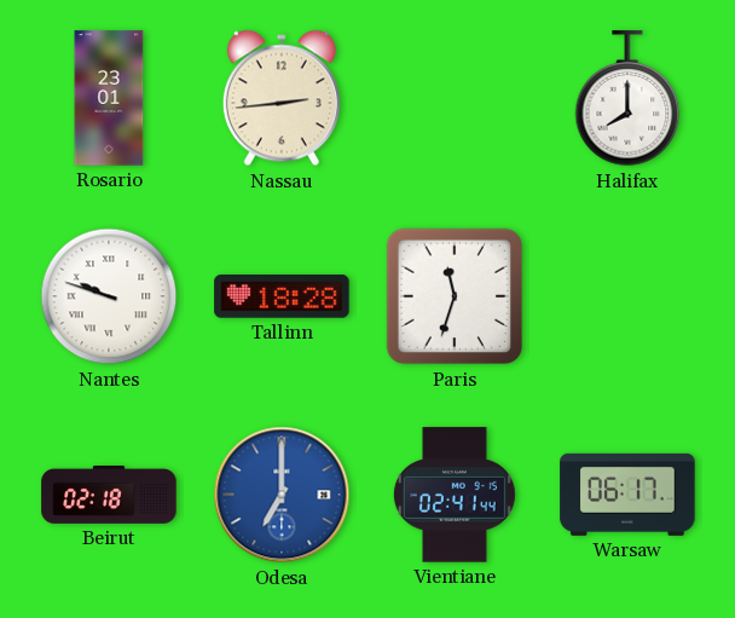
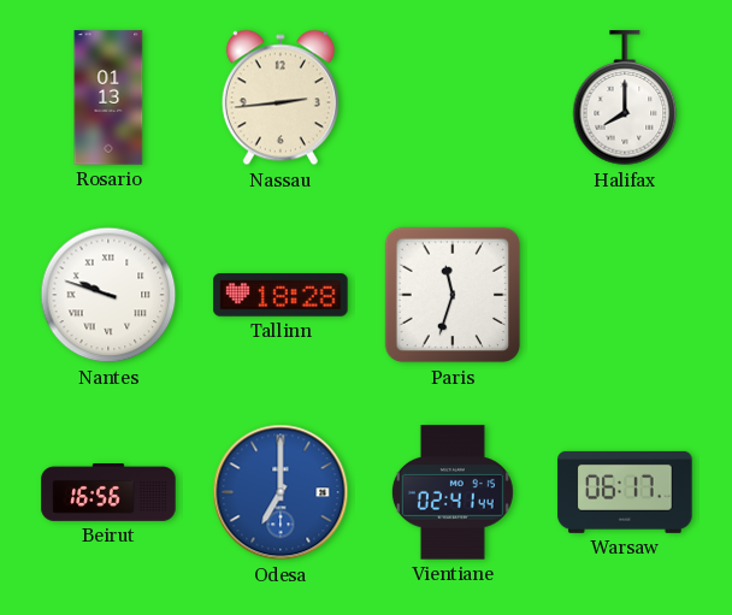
Rosario: 23:01 -> 01:13 (108, 97)
Beirut: 02:18 -> 16:56 (108, 493)
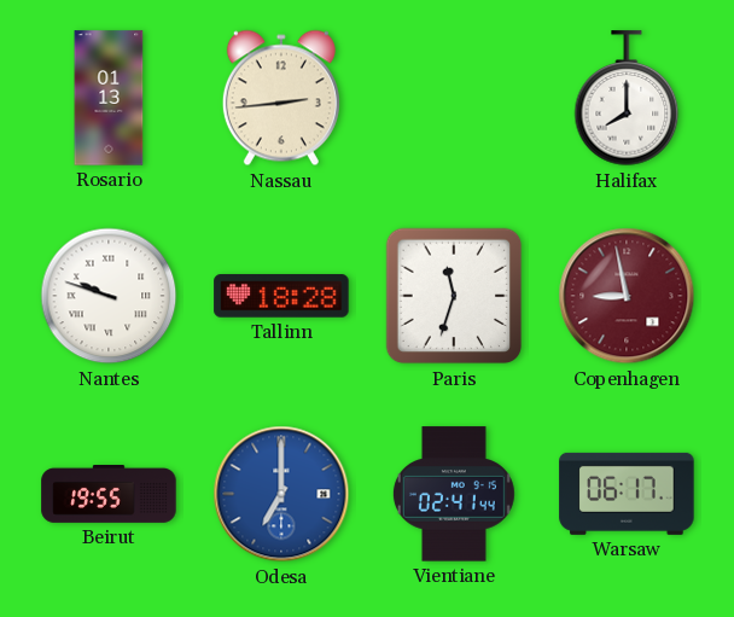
Copenhagen: none -> 8:58 (627, 296)
Beirut: 16:56 -> 19:55 (109, 495)
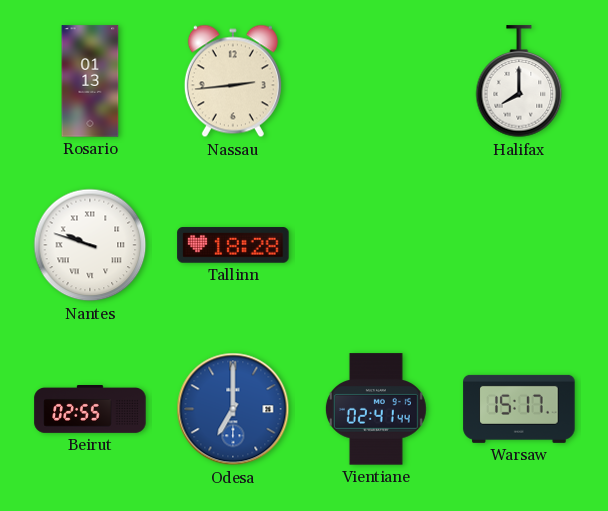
Paris: 11:33 -> none (454, 296)
Copenhagen: 8:58 -> none (627, 296)
Beirut: 19:55 -> 02:55 (90, 410)
Warsaw: 06:17 -> 15:17 (519, 409)
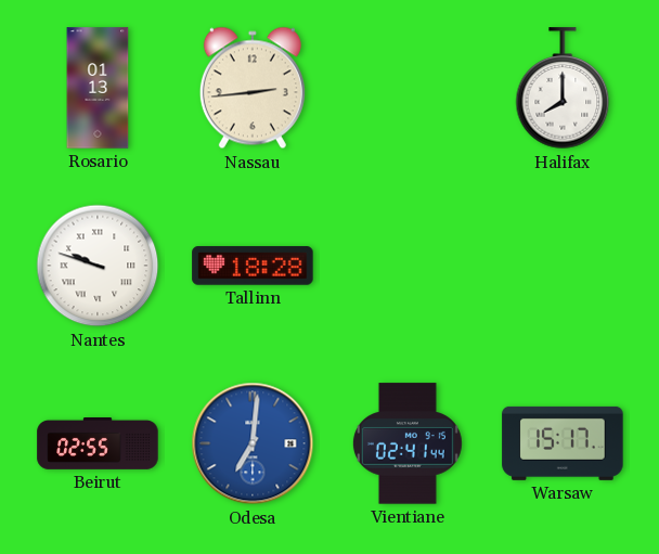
Odesa: 7:00 -> 7:01 (253, 443)
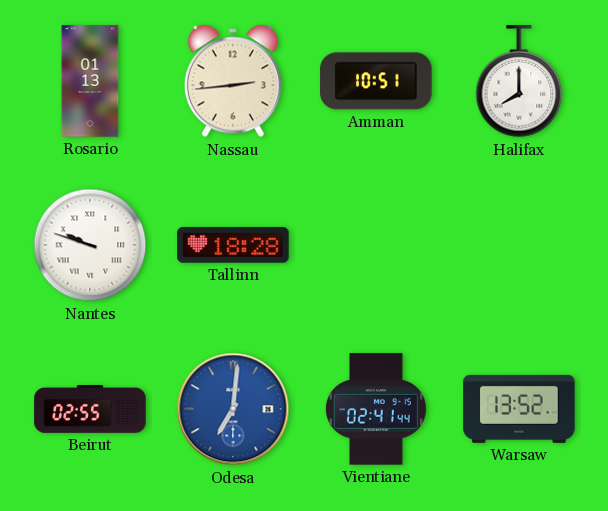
Amman: none -> 10:51 (376, 81)
Warsaw: 15:17 -> 13:52 (519, 409)
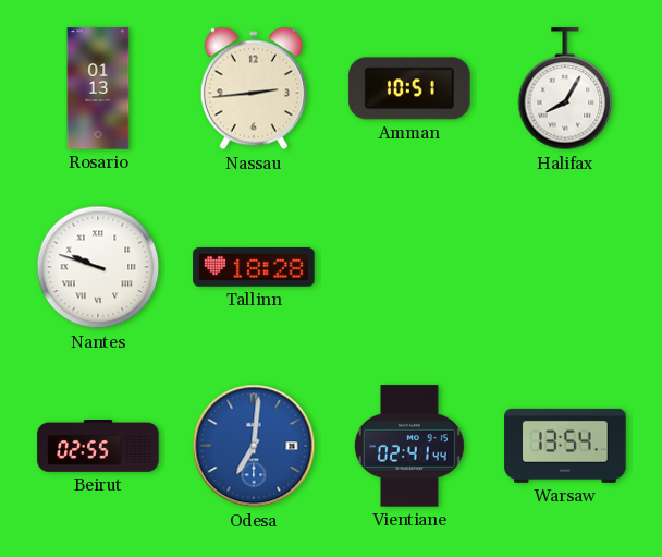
Halifax: 8:00 -> 8:05 (565, 89)
Warsaw: 13:52 -> 13:54 (565, 446)
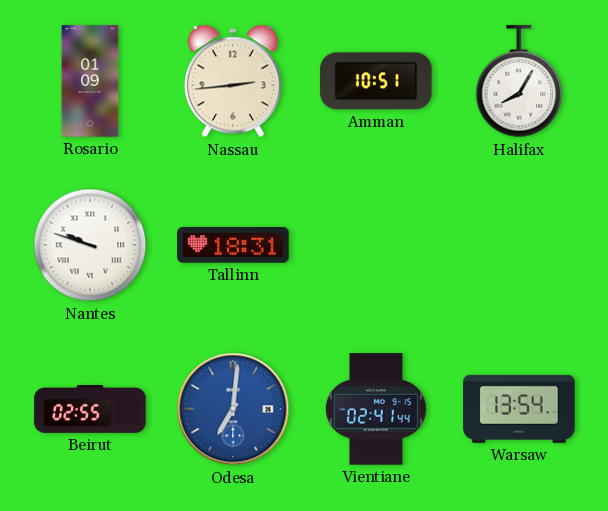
Rosario: 01:13 -> 01:09 (90, 81)
Tallinn: 18:28 -> 18:31 (233, 245)
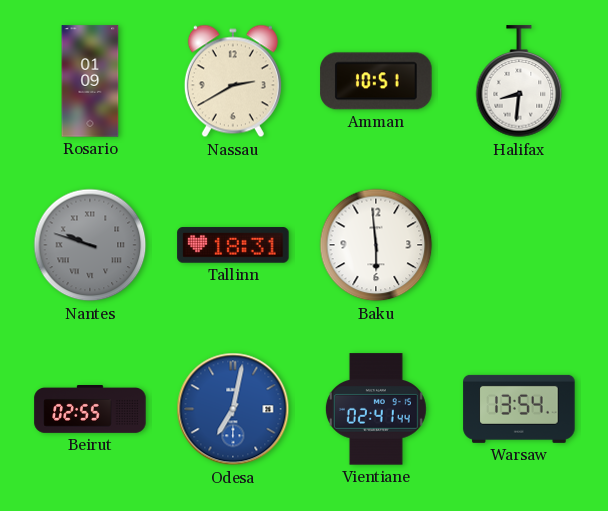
Nassau: 2:44 -> 2:40 (233, 81)
Halifax: 8:05 -> 8:31 (519, 82)
Nantes dial: white -> grey (90, 245)
Baku: none -> 5:59 (376, 245)
Odesa: 7:01 -> 7:02 (233, 409)
